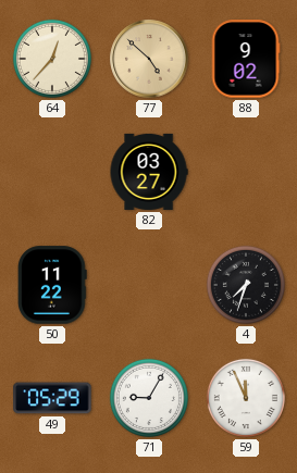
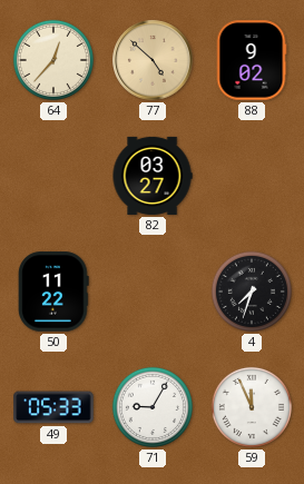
49: 05:29 -> 05:33 (53, 407)
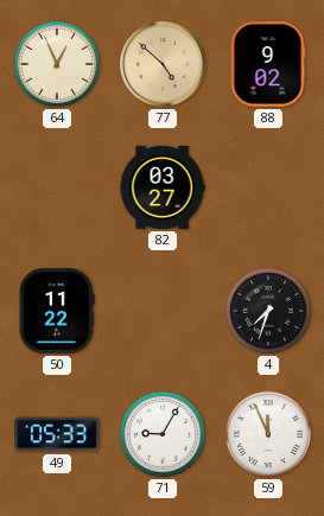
64: 12:37 -> 12:56 (57, 64)
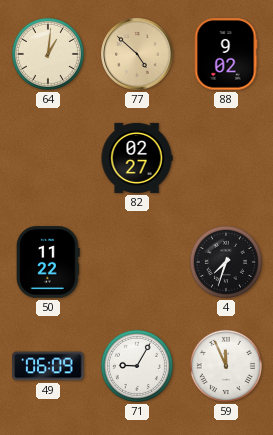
64: 12:56 -> 1:01 (48, 54)
82: 03:27 -> 02:27 (137, 158)
49: 05:33 -> 06:09 (48, 366)
